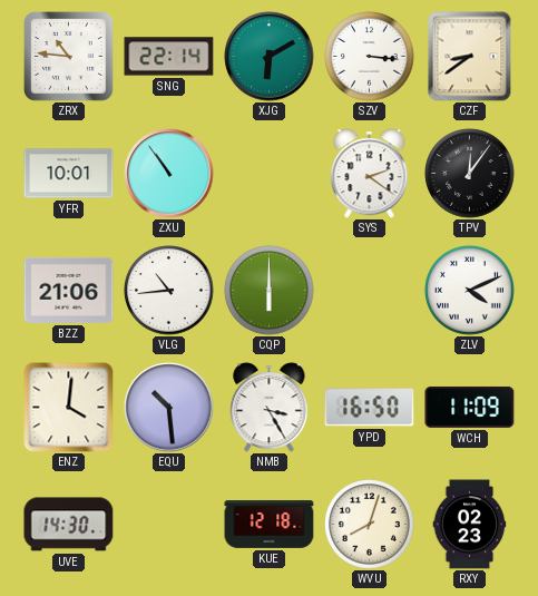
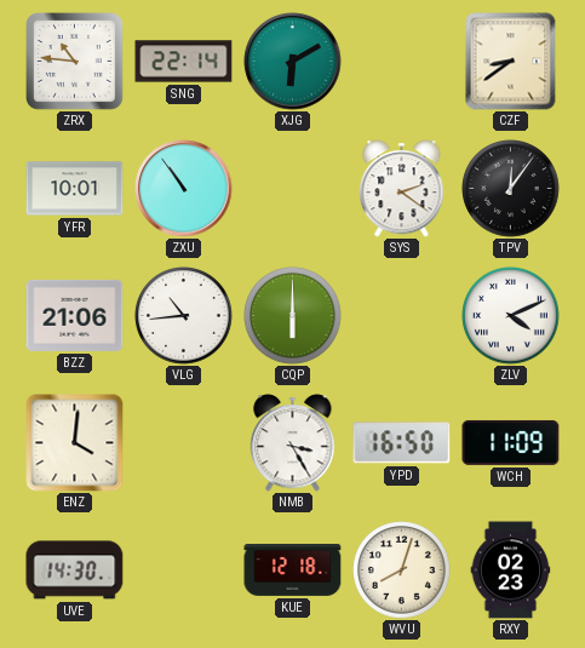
SZV: 3:16 -> none (370, 57)
EQU: 10:29 -> none (169, 408)
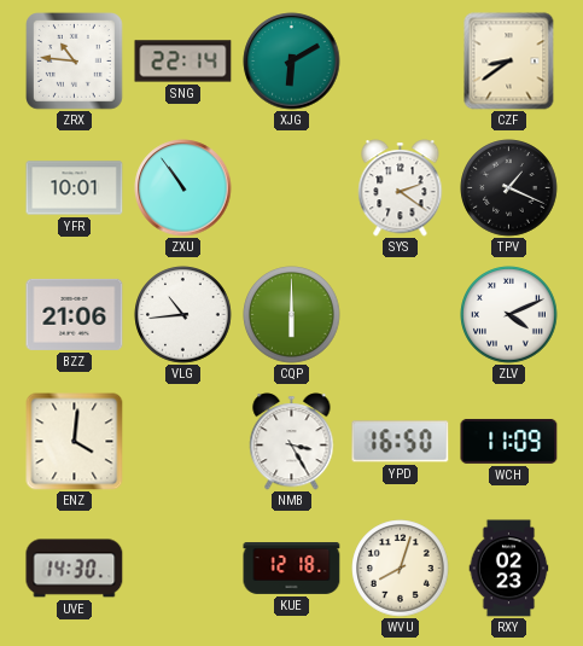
TPV: 12:06 -> 1:19 (509, 188)
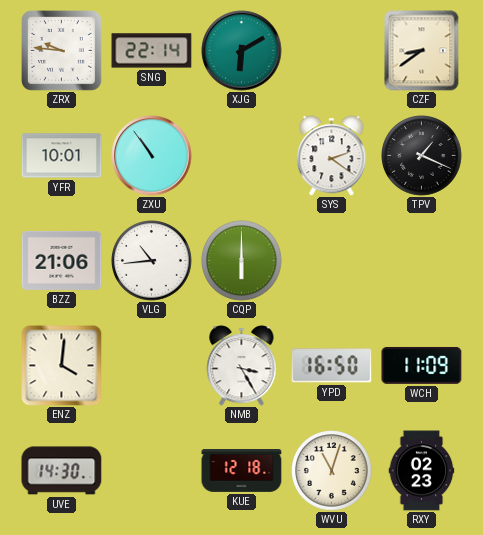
ZRX: 10:46 -> 9:46 (62, 51)
ZLV: 4:11 -> none (509, 315)
WVU: 8:03 -> 11:03 (332, 471)
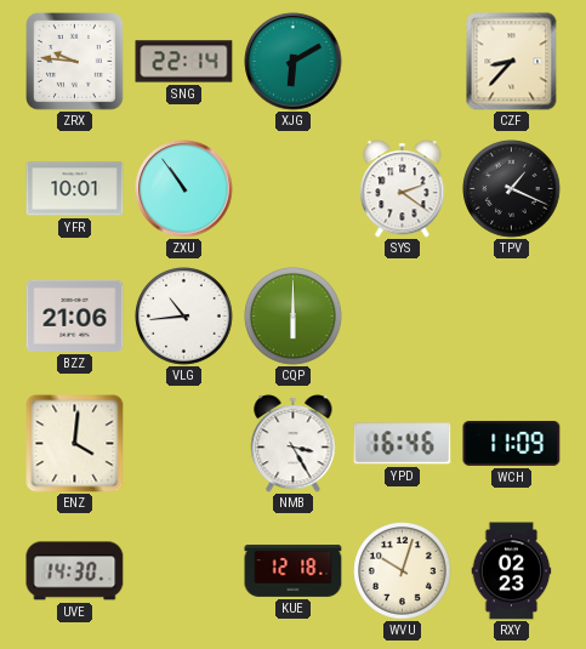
CZF: 8:39 -> 8:37 (512, 62)
YPD: 16:50 -> 16:46 (403, 444)
WVU: 11:03 -> 10:03 (403, 571)
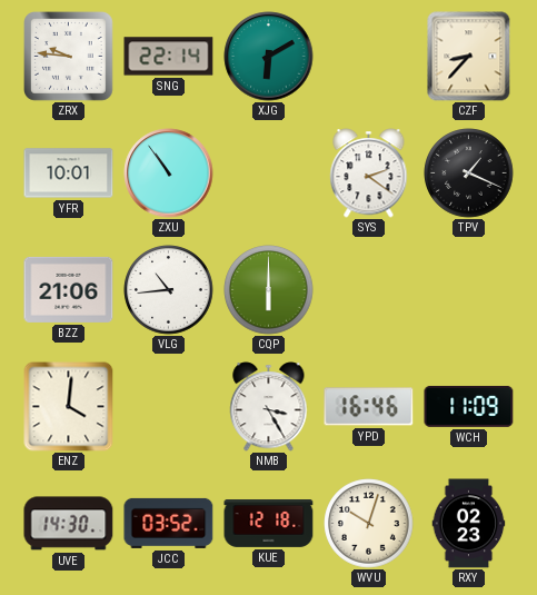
JCC: none -> 03:52 (169, 523)
